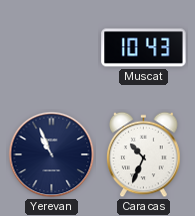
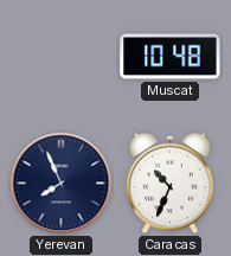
Muscat: 10:43 -> 10:48 (171, 57)
Yerevan: 10:56 -> 7:56 (62, 184)
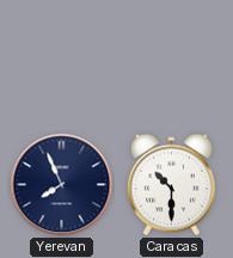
Muscat: 10:48 -> none (171, 57)
Caracas: 10:34 -> 10:30 (172, 185)
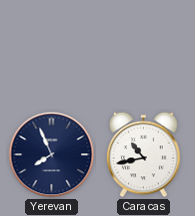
Caracas: 10:30 -> 10:43 (144, 155)
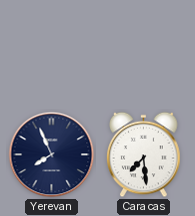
Caracas: 10:43 -> 7:29 (144, 155)
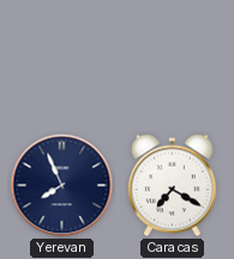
Caracas: 7:29 -> 7:20 (173, 186)
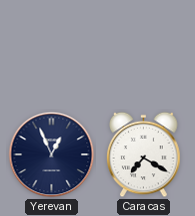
Yerevan: 7:56 -> 12:56 (52, 155)
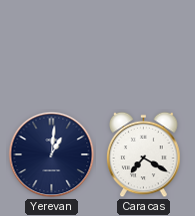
Yerevan: 12:56 -> 1:01 (52, 155)
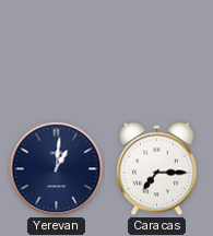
Caracas: 7:20 -> 7:15 (157, 169)
